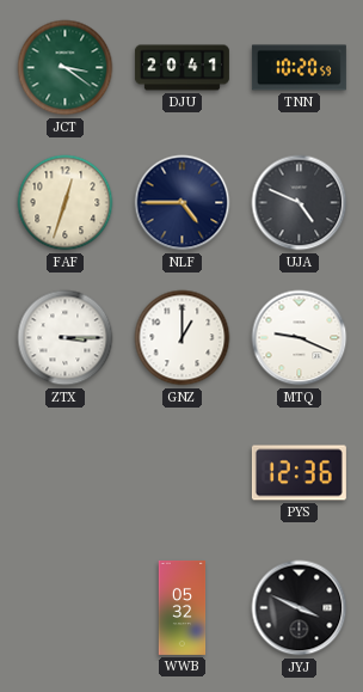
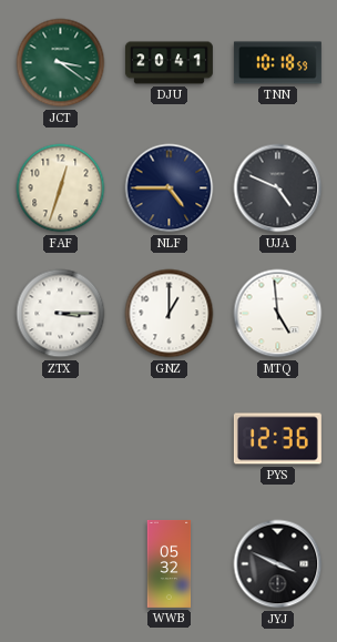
TNN: 10:20 -> 10:18 (277, 63)
MTQ: 9:19 -> 4:59 (278, 314)
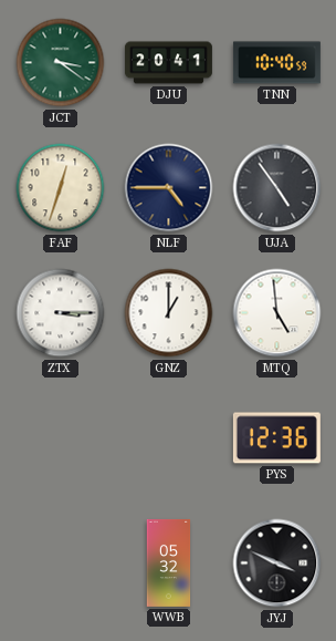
TNN: 10:18 -> 10:40 (276, 63)
UJA: 4:49 -> 4:54 (277, 188)
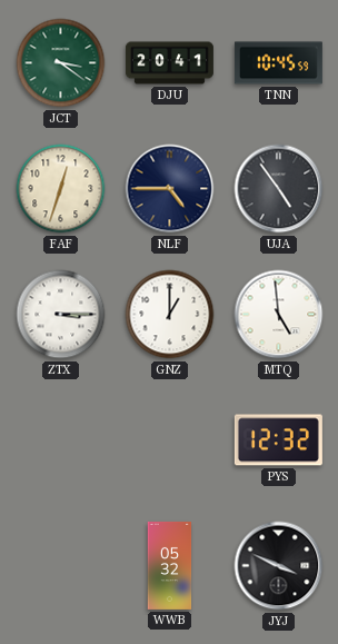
TNN: 10:40 -> 10:45 (278, 63)
PYS: 12:36 -> 12:32 (278, 440)
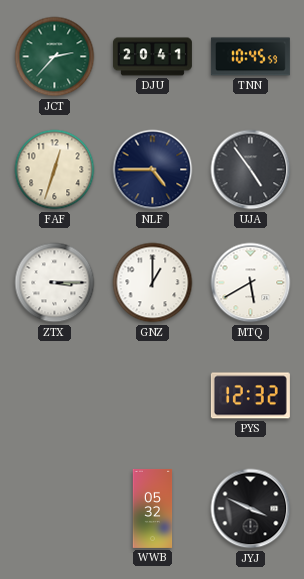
JCT: 3:21 -> 2:37 (55, 57)
MTQ: 4:59 -> 5:40 (251, 283)
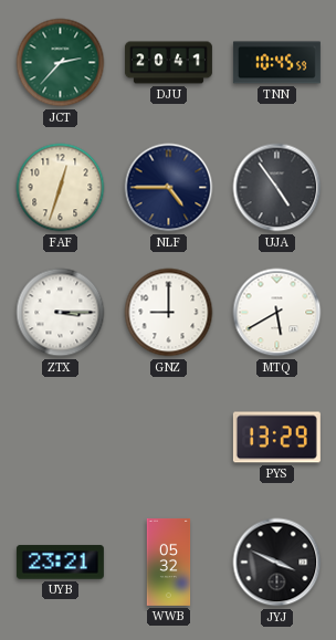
GNZ: 1:00 -> 9:00 (169, 313)
PYS: 12:32 -> 13:29 (276, 438)
UYB: none -> 23:21 (60, 563)
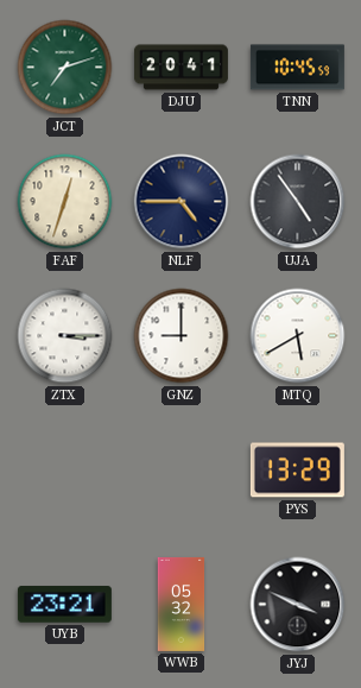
JCT: 2:37 -> 7:12 (65, 68)
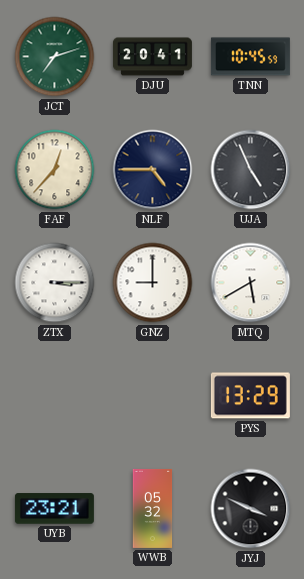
FAF: 12:33 -> 12:37 (55, 170)
UJA: 4:54 -> 4:56 (251, 170)
